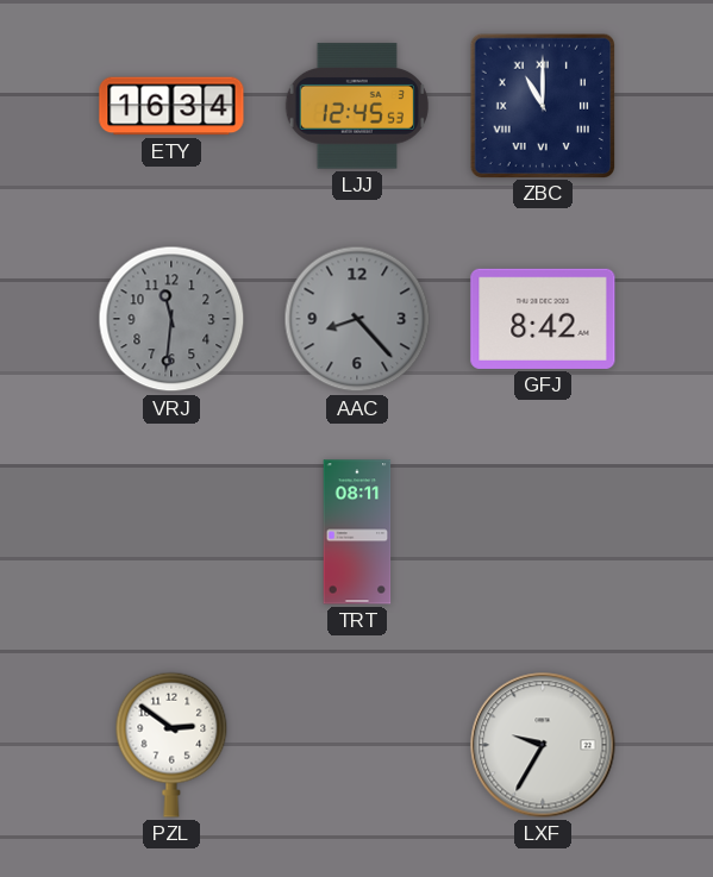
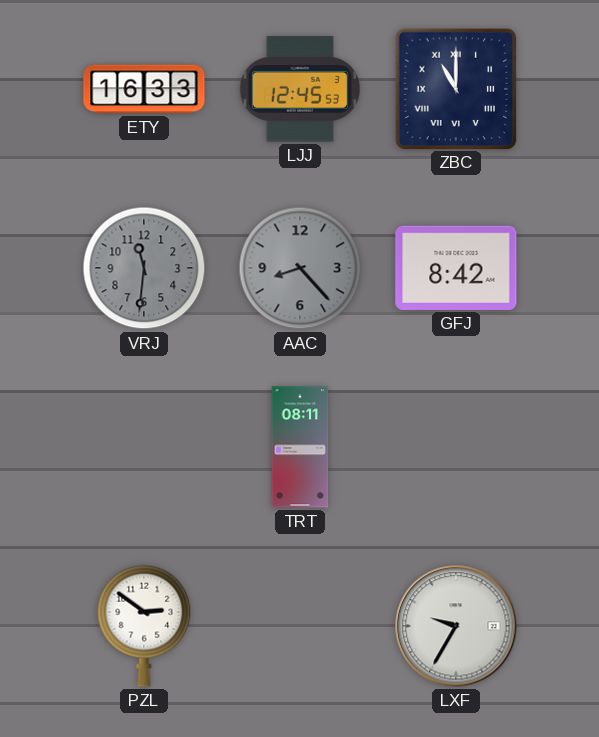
ETY: 16:34 -> 16:33 (144, 89)
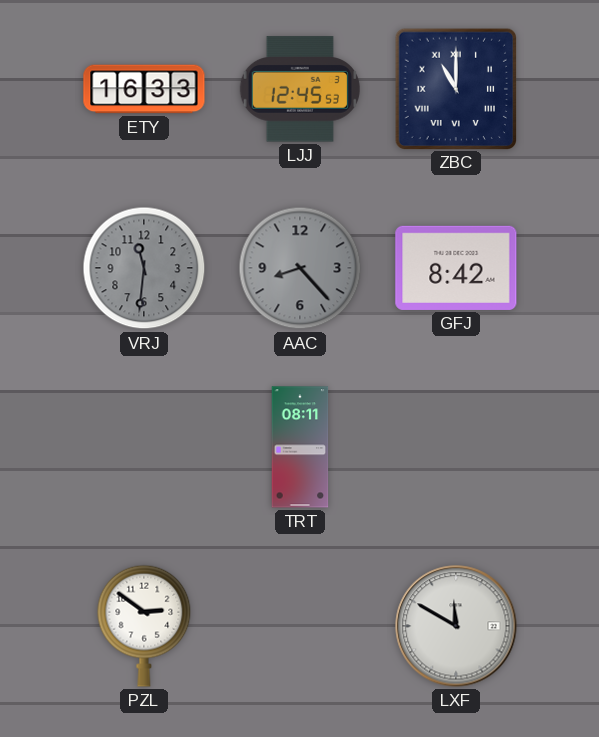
LXF: 9:35 -> 11:50 (456, 626)
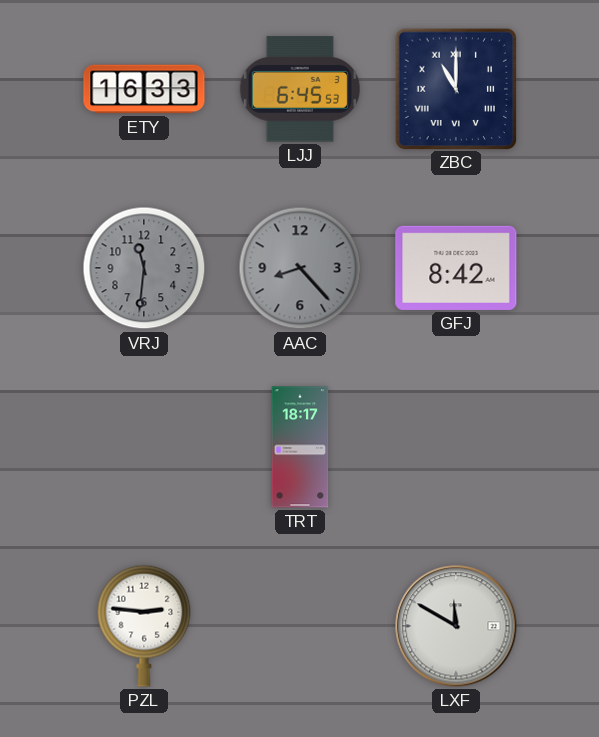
LJJ: 12:45 -> 6:45 (300, 89)
TRT: 08:11 -> 18:17 (300, 447)
PZL: 2:51 -> 2:46 (144, 626)
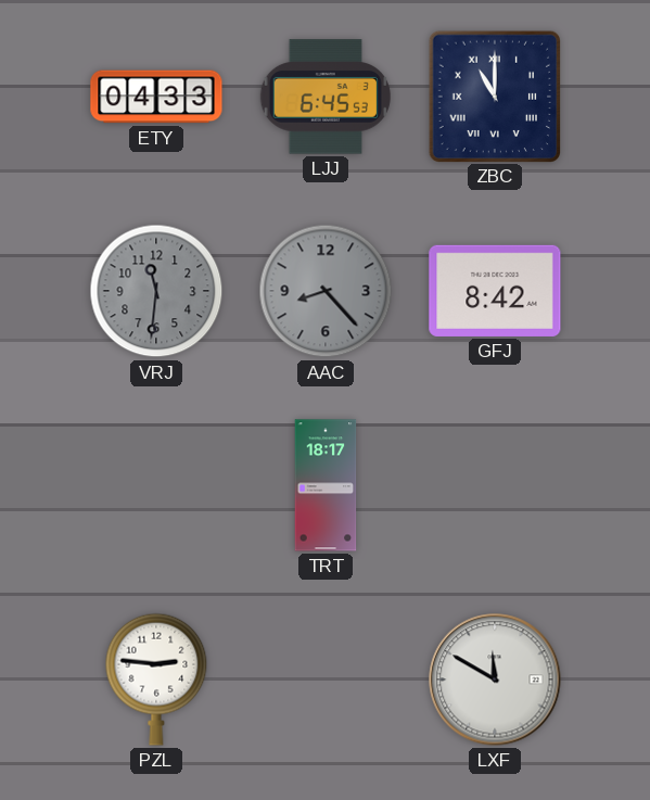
ETY: 16:33 -> 04:33 (156, 97)
